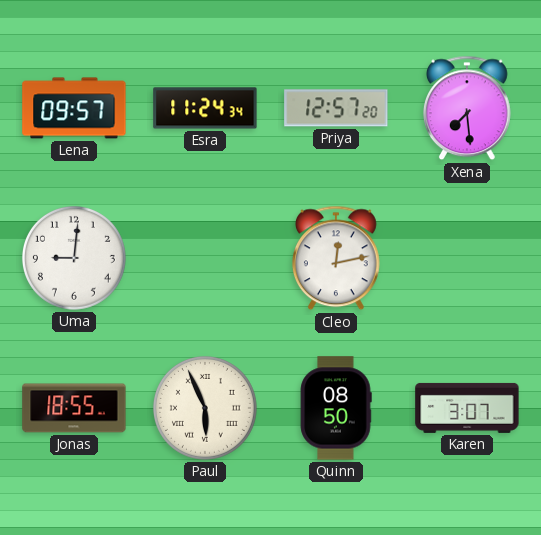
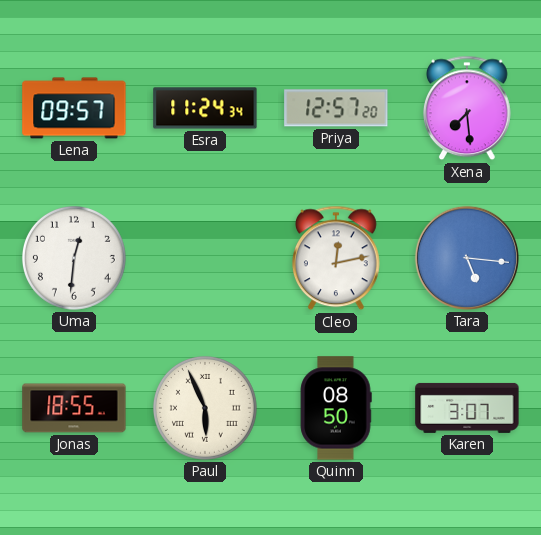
Uma: 9:01 -> 12:31 (74, 258)
Tara: none -> 5:16 (467, 258)
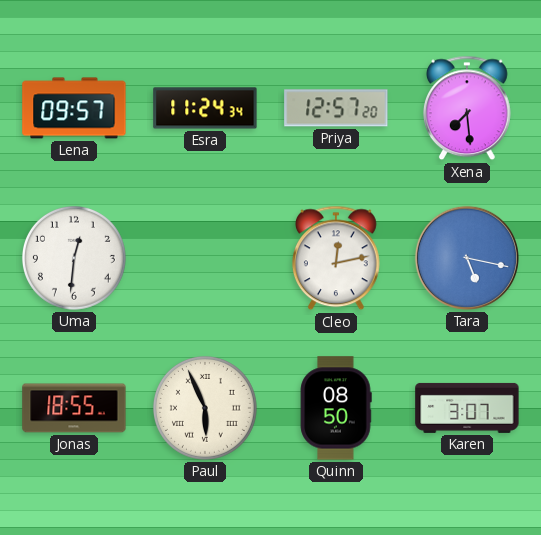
Tara: 5:16 -> 5:17 (467, 258)
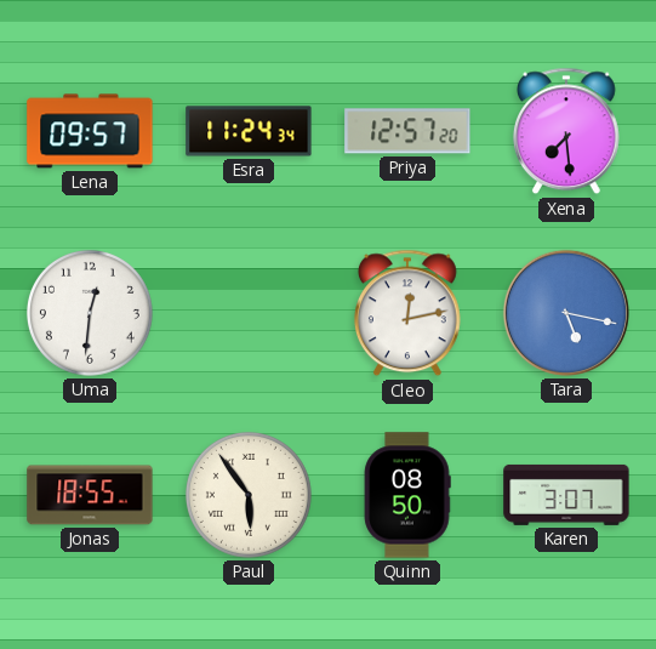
Paul: 5:56 -> 5:54 (249, 495)
